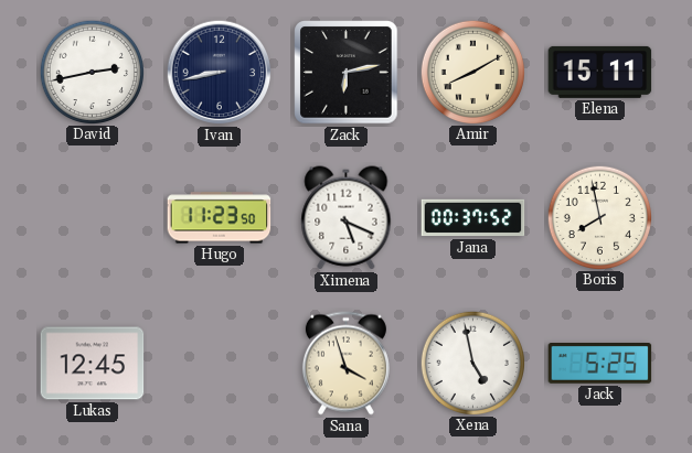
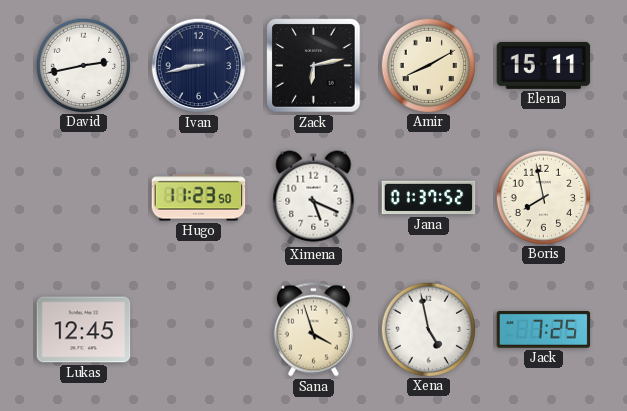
Jana: 00:37 -> 01:37 (429, 198)
Jack: 5:25 -> 7:25 (544, 330)
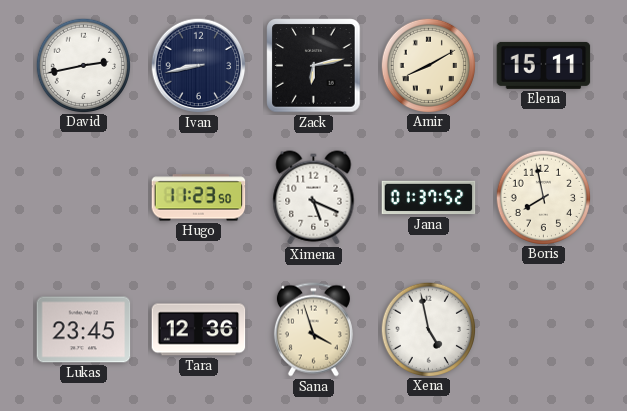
Lukas: 12:45 -> 23:45 (84, 330)
Tara: none -> 12:36 (199, 330)
Jack: 7:25 -> none (544, 330)
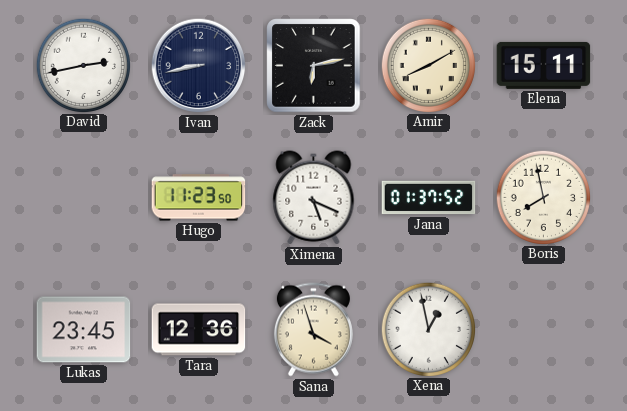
Xena: 4:58 -> 12:58 (428, 329)
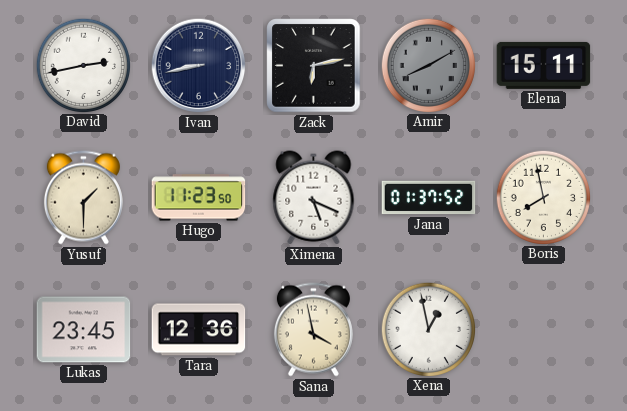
Amir dial: cream -> grey (428, 65)
Yusuf: none -> 1:30 (83, 198)
Sana: 3:57 -> 3:58 (313, 330)
